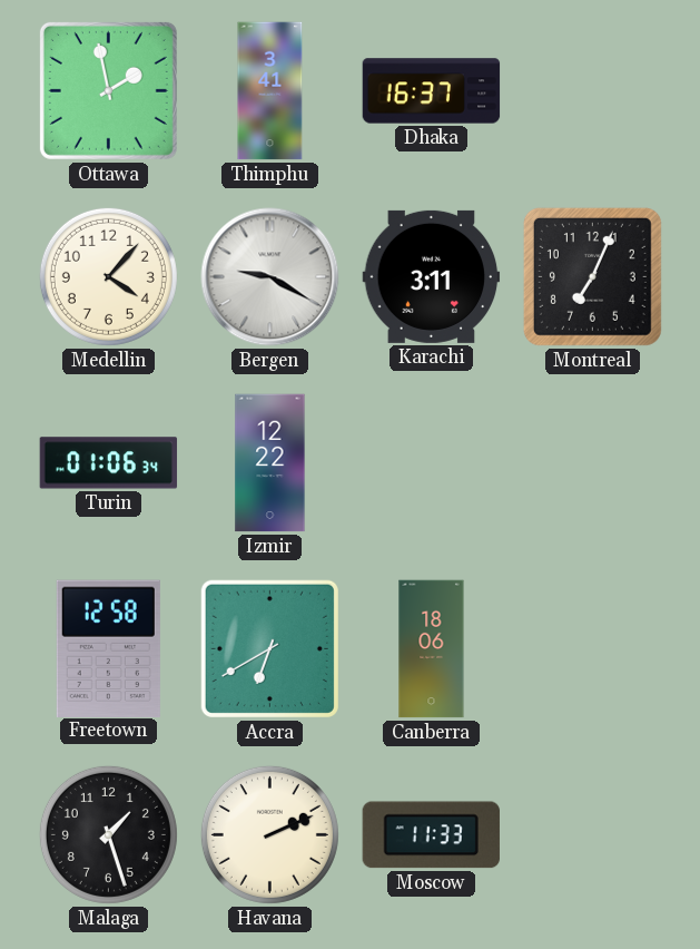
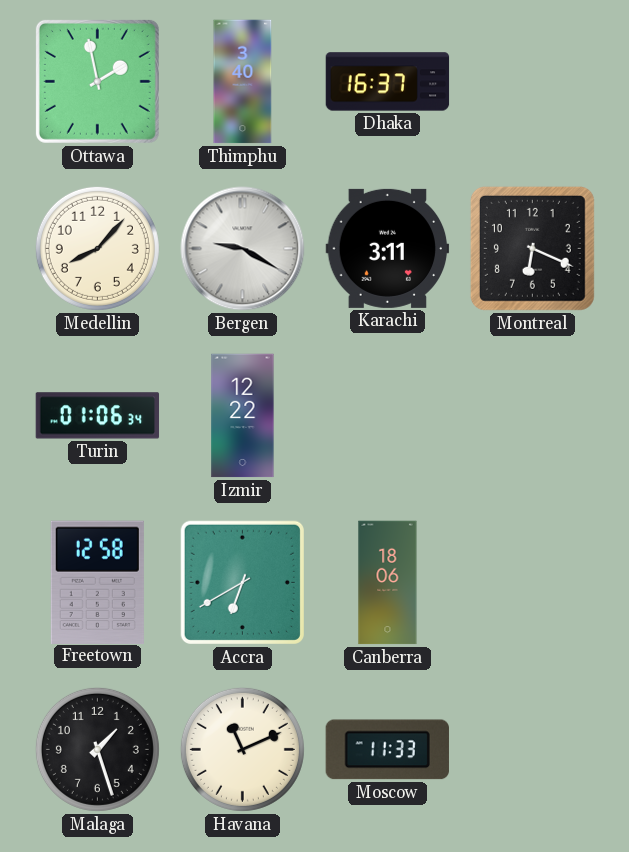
Thimphu: 3:41 -> 3:40 (243, 82)
Medellin: 4:07 -> 8:07 (97, 248)
Montreal: 7:04 -> 6:19 (532, 248)
Havana: 2:11 -> 11:11 (242, 749)
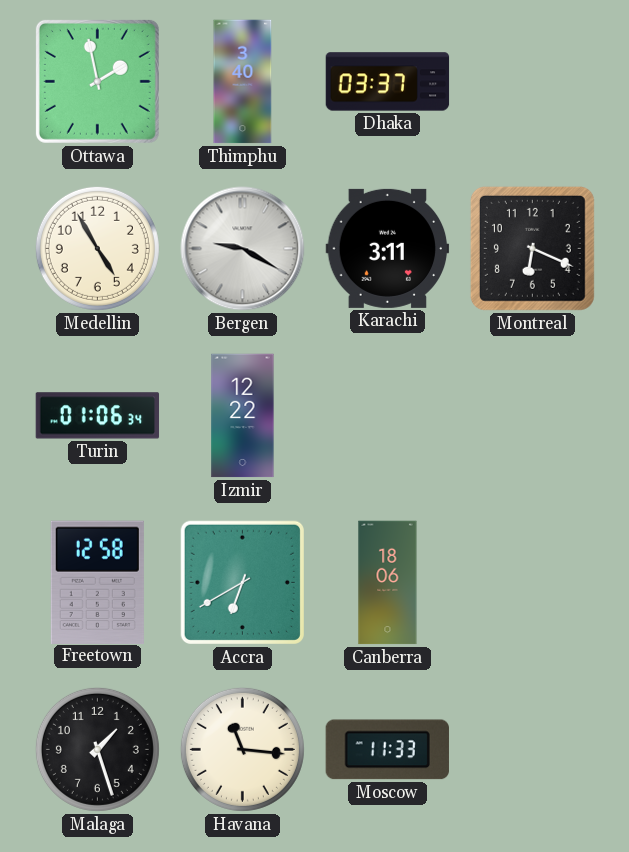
Dhaka: 16:37 -> 03:37 (388, 82)
Medellin: 8:07 -> 4:55 (97, 248)
Havana: 11:11 -> 11:16 (242, 749)
